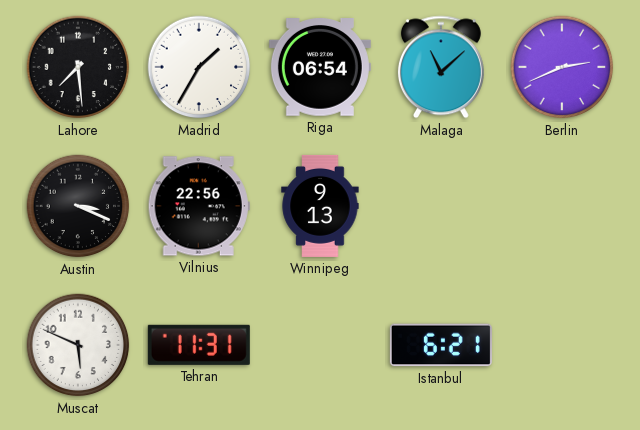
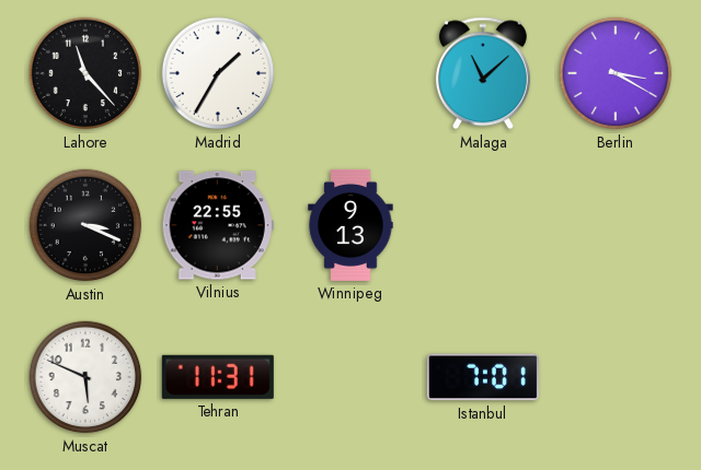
Lahore: 7:29 -> 11:23 (85, 73)
Riga: 06:54 -> none (320, 68)
Berlin: 2:41 -> 3:20 (616, 73)
Vilnius: 22:56 -> 22:55 (218, 225)
Istanbul: 6:21 -> 7:01 (483, 377)
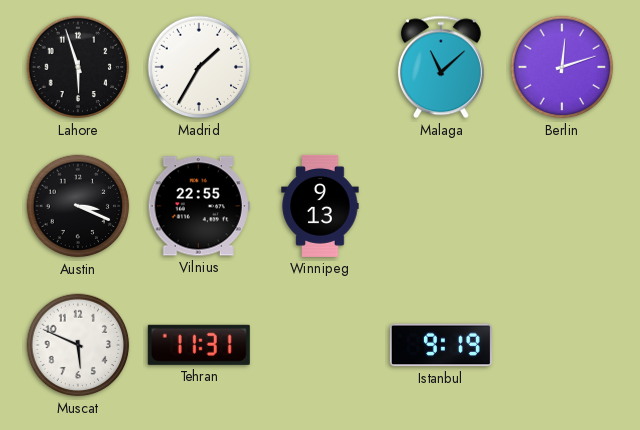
Lahore: 11:23 -> 5:57 (78, 67)
Berlin: 3:20 -> 12:12 (562, 67)
Istanbul: 7:01 -> 9:19 (441, 345)
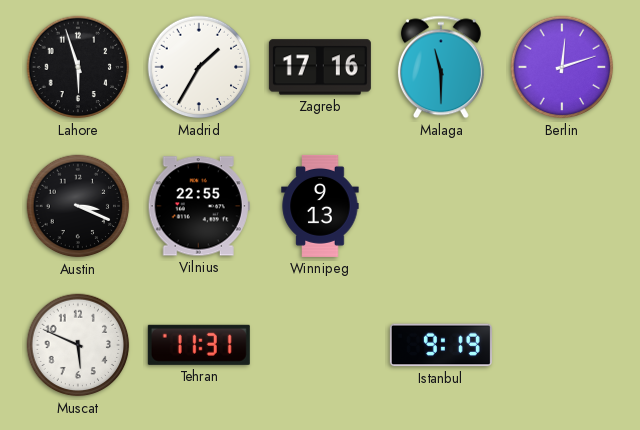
Zagreb: none -> 17:16 (320, 67)
Malaga: 11:08 -> 11:30 (441, 67)
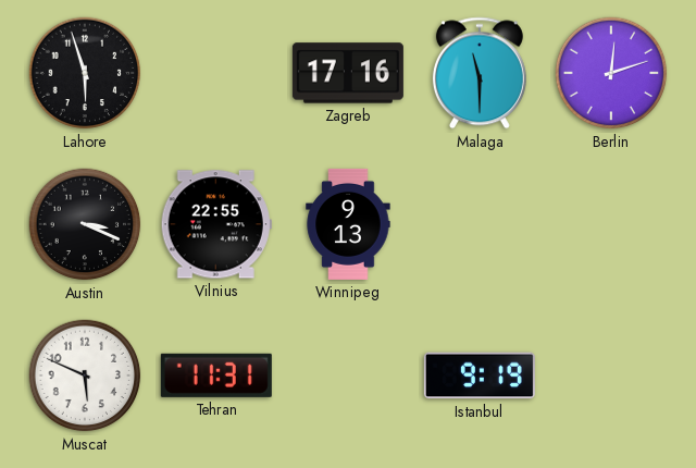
Madrid: 1:35 -> none (199, 67)
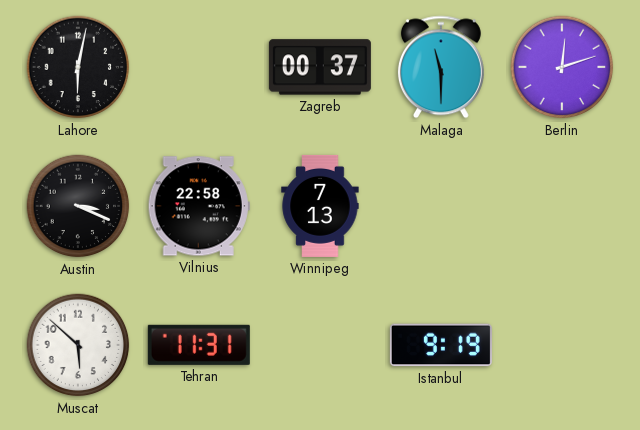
Lahore: 5:57 -> 6:02 (78, 67)
Zagreb: 17:16 -> 00:37 (320, 67)
Vilnius: 22:55 -> 22:58 (199, 206)
Winnipeg: 9:13 -> 7:13 (320, 206)
Muscat: 5:49 -> 5:52 (78, 345)
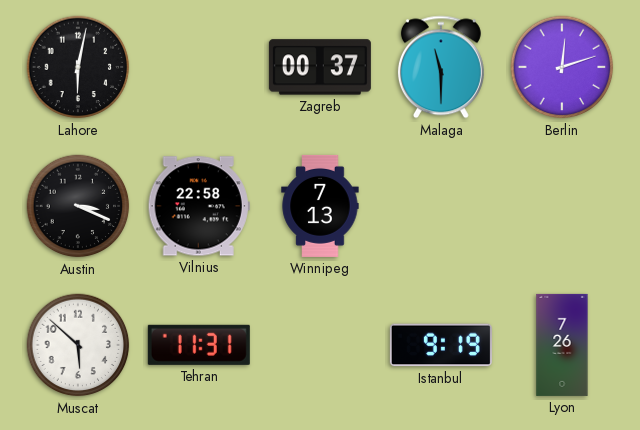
Lyon: none -> 7:26 (562, 345)
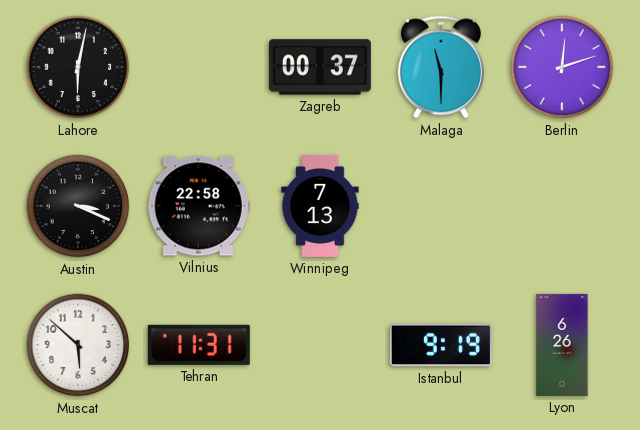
Lyon: 7:26 -> 6:26 (562, 345)
